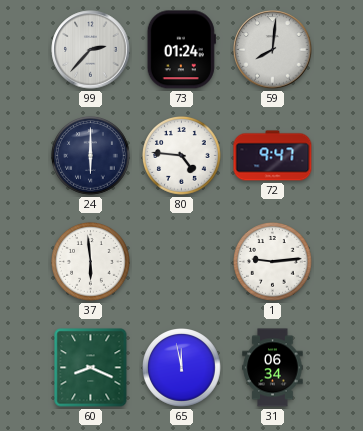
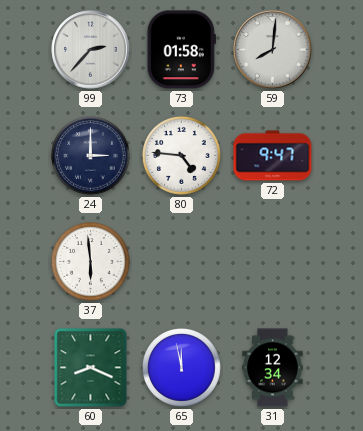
73: 01:24 -> 01:58 (181, 50)
24: 6:00 -> 3:00 (91, 156)
1: 9:14 -> none (273, 262)
31: 06:34 -> 12:34 (273, 368)
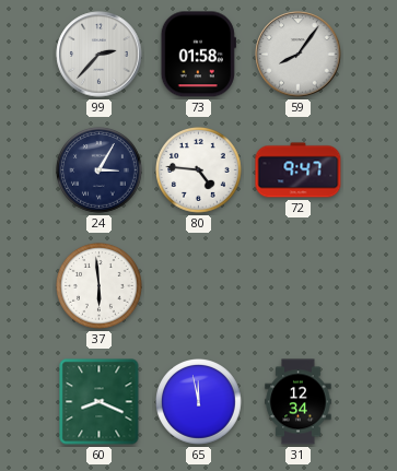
59: 8:01 -> 8:06 (299, 55)
24: 3:00 -> 3:05 (100, 170)
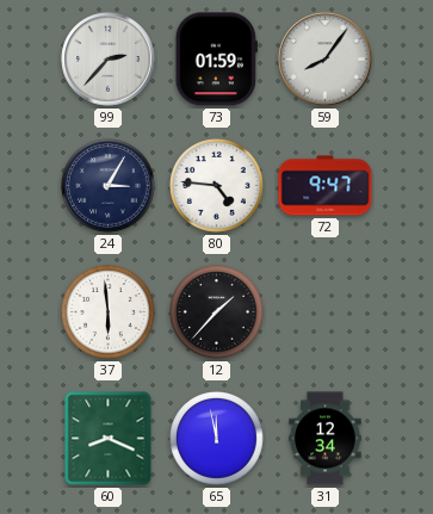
73: 01:58 -> 01:59 (216, 60)
12: none -> 1:37 (217, 312)
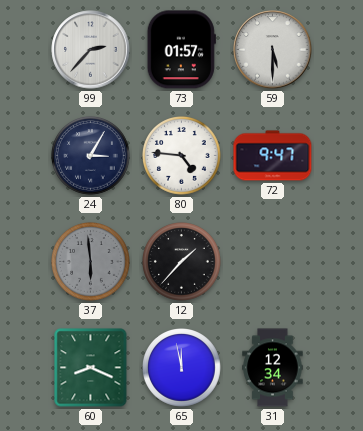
73: 01:59 -> 01:57 (181, 50)
59: 8:06 -> 5:30 (273, 50)
37 dial: white -> grey (91, 262)
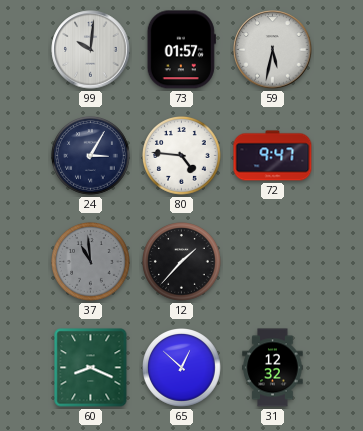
99: 2:37 -> 10:01 (91, 50)
59: 5:30 -> 5:32 (273, 50)
37: 5:59 -> 10:59 (91, 262)
65: 11:58 -> 12:52 (182, 368)
31: 12:34 -> 12:32 (273, 368)
